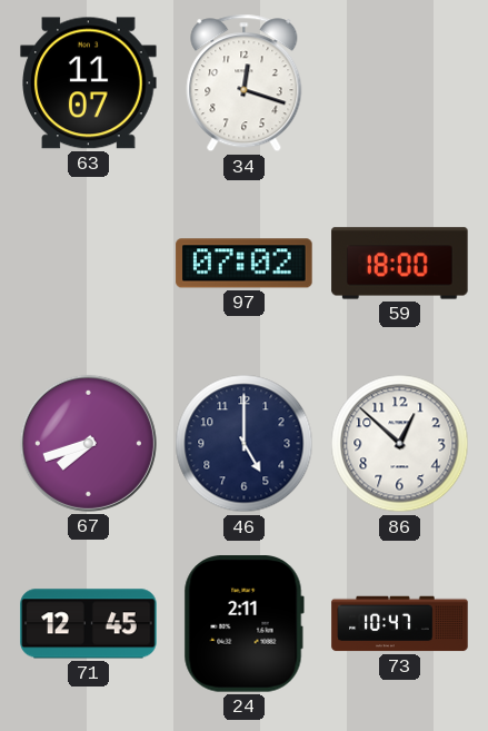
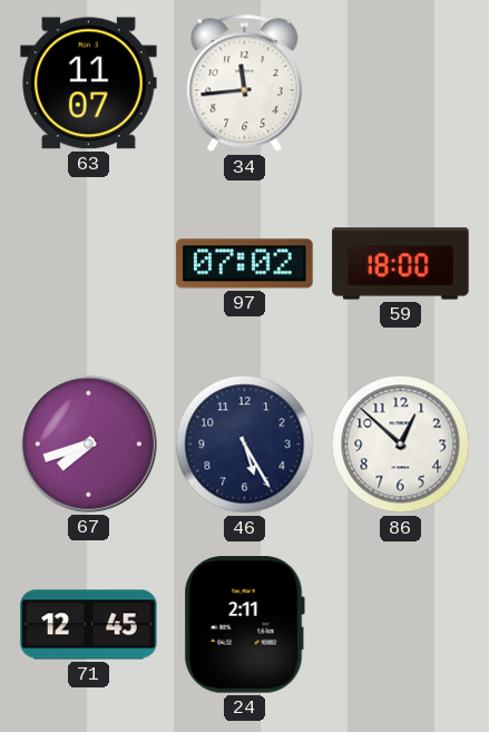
34: 12:18 -> 11:44 (245, 84)
46: 5:00 -> 5:25 (245, 445)
73: 10:47 -> none (400, 624)
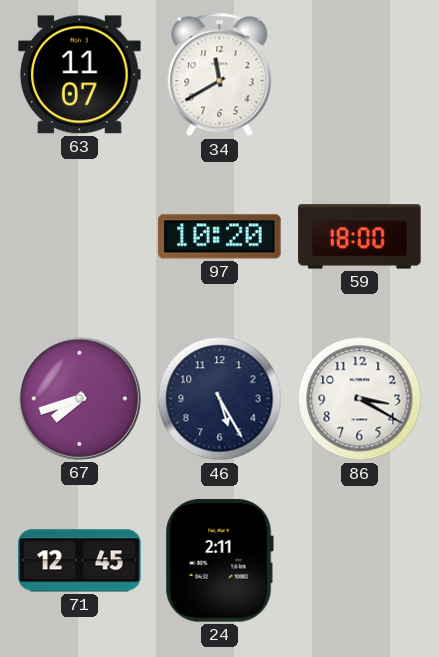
34: 11:44 -> 11:40 (220, 75)
97: 07:02 -> 10:20 (220, 237)
86: 12:52 -> 3:20 (360, 399)
